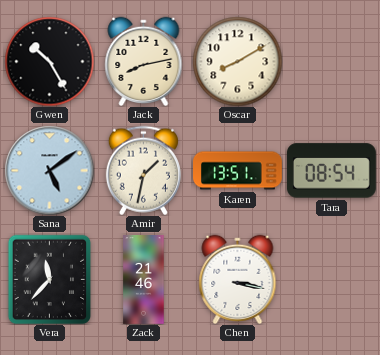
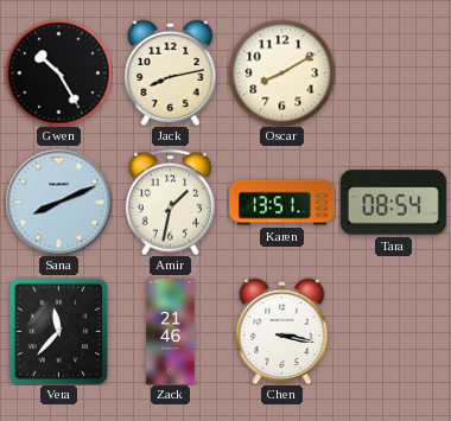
Sana: 5:09 -> 8:11 (58, 202)
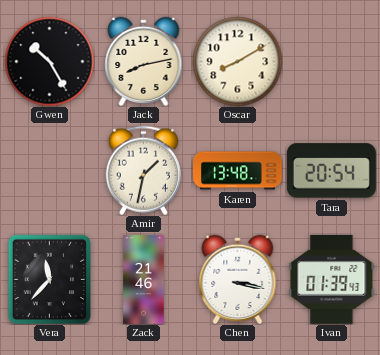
Sana: 8:11 -> none (58, 202)
Karen: 13:51 -> 13:48 (238, 171)
Tara: 08:54 -> 20:54 (331, 171)
Ivan: none -> 01:39 (332, 279)
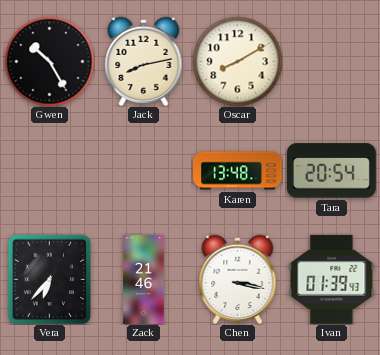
Amir: 1:32 -> none (143, 170)
Vera: 11:37 -> 6:37 (50, 279)
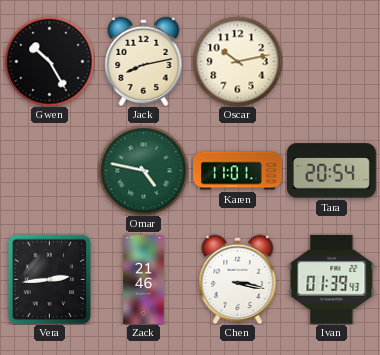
Oscar: 8:10 -> 10:13 (237, 61)
Omar: none -> 4:47 (143, 170)
Karen: 13:48 -> 11:01 (238, 171)
Vera: 6:37 -> 2:44 (50, 279)
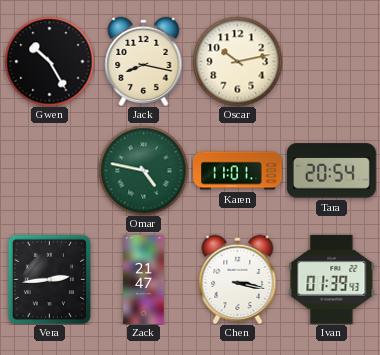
Jack: 8:13 -> 8:17 (144, 61)
Zack: 21:46 -> 21:47 (144, 280)
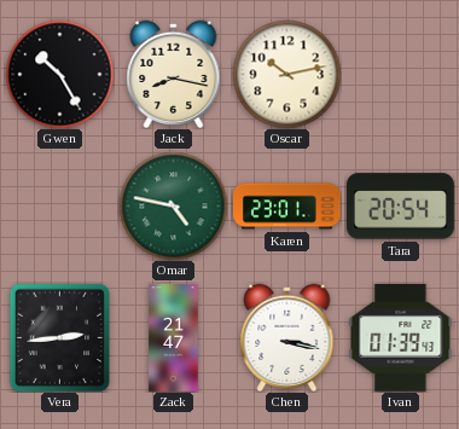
Karen: 11:01 -> 23:01 (287, 207)
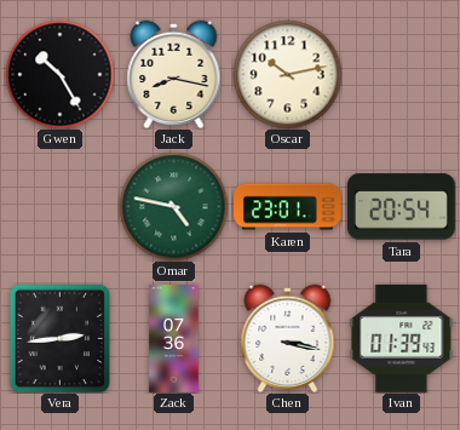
Zack: 21:47 -> 07:36 (174, 339)
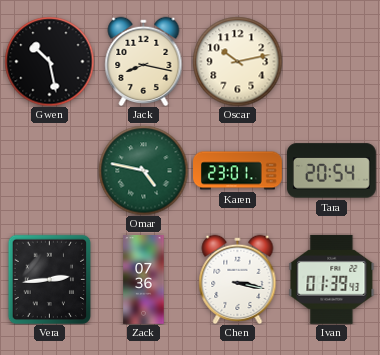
Gwen: 10:25 -> 10:28 (49, 61)
